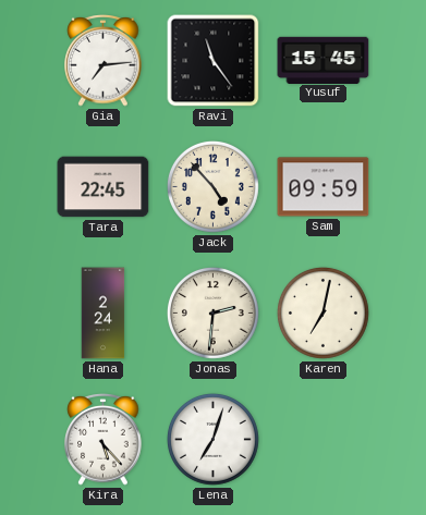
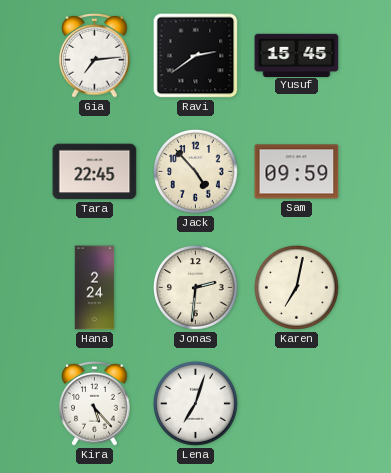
Ravi: 11:24 -> 2:39 (196, 56)
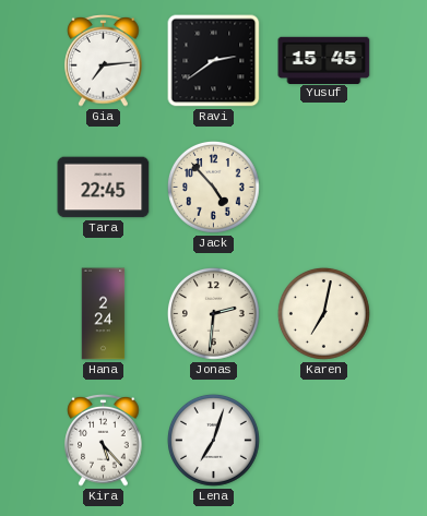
Sam: 09:59 -> none (297, 172)
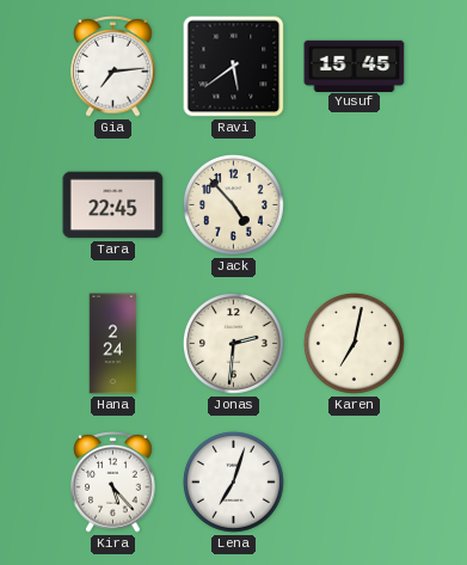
Ravi: 2:39 -> 5:39 (234, 67)
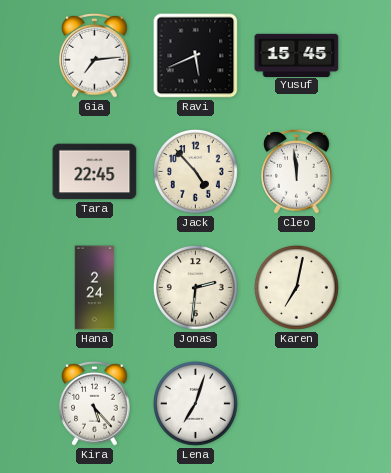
Ravi: 5:39 -> 5:41 (196, 56)
Cleo: none -> 11:59 (297, 172)
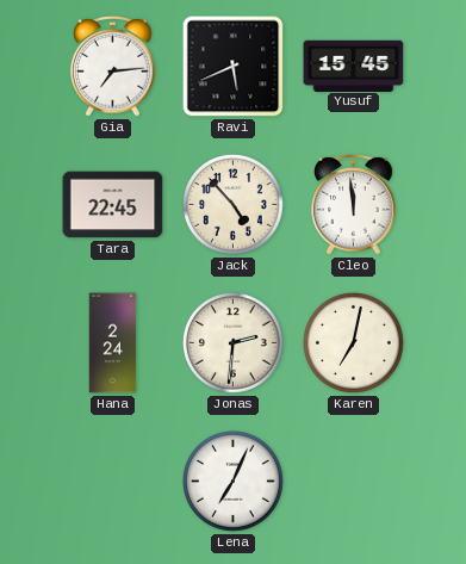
Kira: 5:23 -> none (95, 404)
Lena: 7:03 -> 7:04 (232, 481)
